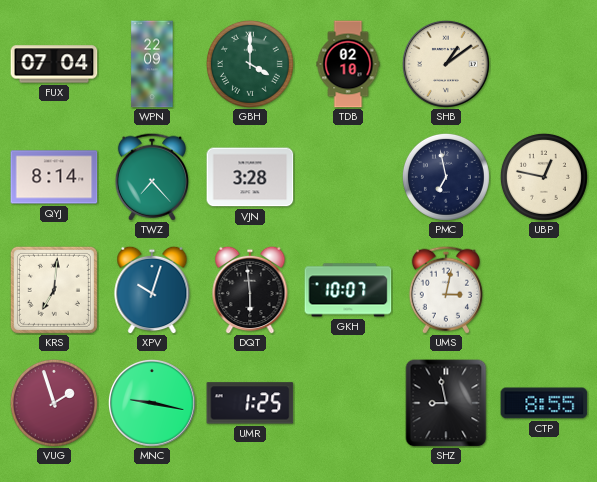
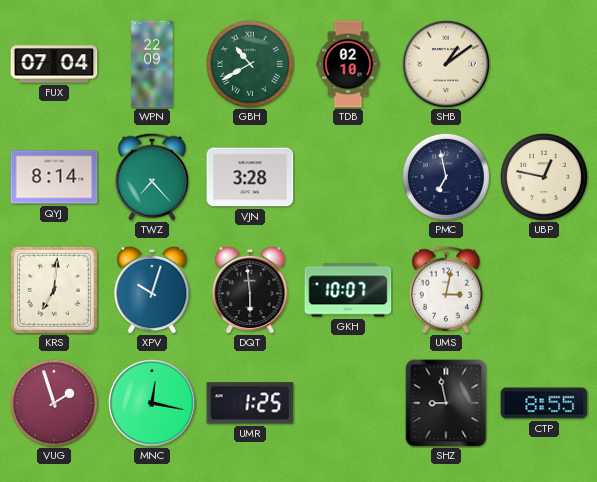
GBH: 4:00 -> 10:40 (250, 64)
MNC: 9:17 -> 12:17 (152, 403)
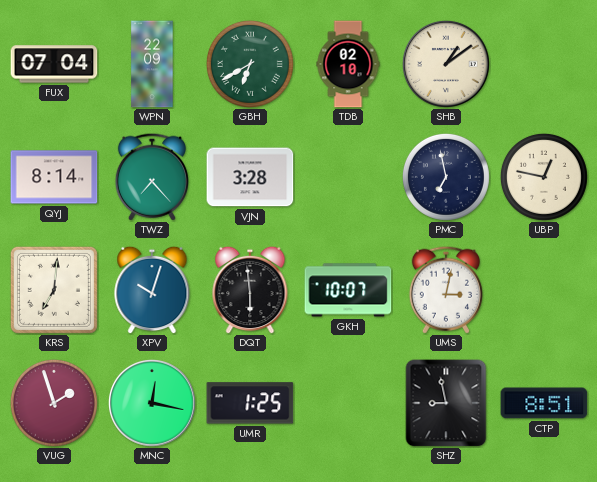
GBH: 10:40 -> 6:40 (250, 64)
CTP: 8:55 -> 8:51 (544, 403)
